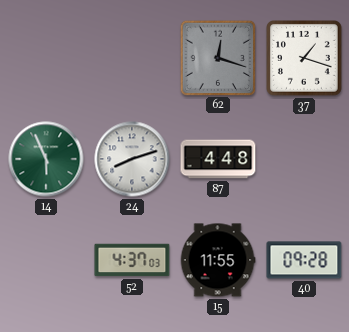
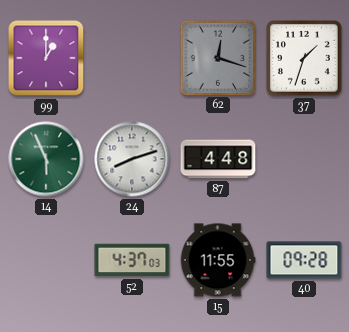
99: none -> 1:00 (46, 58)
37: 1:18 -> 1:33 (305, 59)
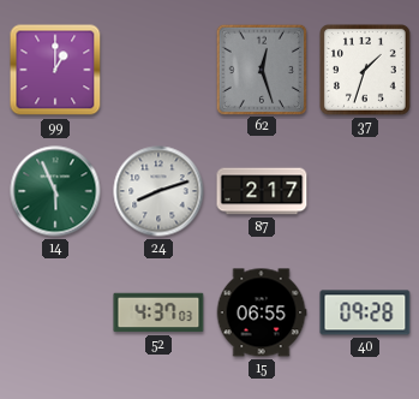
62: 12:18 -> 12:27 (262, 69)
87: 4:48 -> 2:17 (262, 191)
15: 11:55 -> 06:55 (262, 312)
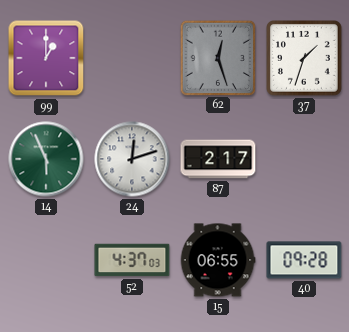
24: 8:12 -> 12:12 (132, 159)
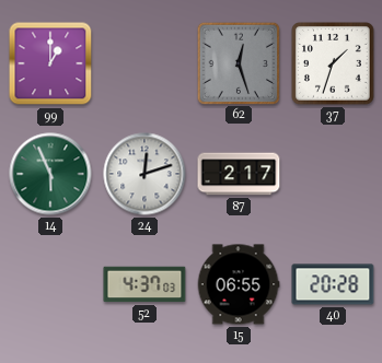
40: 09:28 -> 20:28 (333, 284)
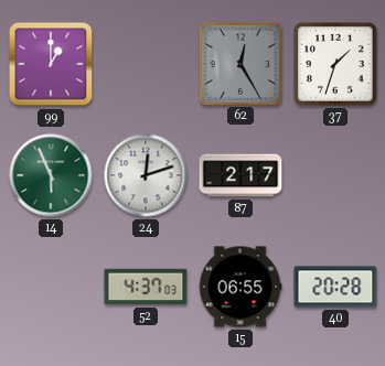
62: 12:27 -> 12:25 (240, 63)
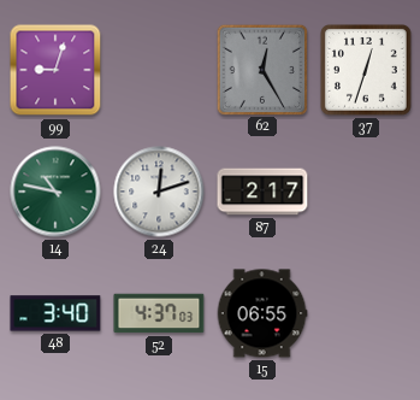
99: 1:00 -> 9:03 (55, 70)
37: 1:33 -> 12:33 (367, 71)
14: 5:56 -> 10:47 (55, 192)
48: none -> 3:40 (55, 313)
40: 20:28 -> none (335, 287)
